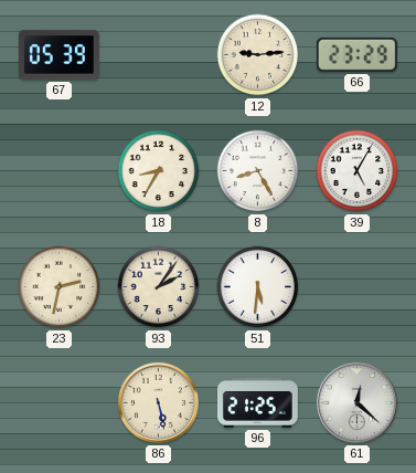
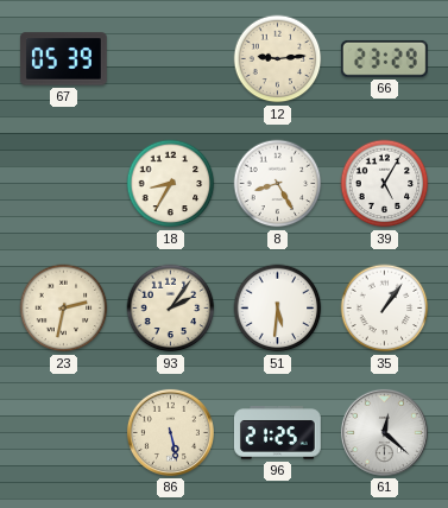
35: none -> 1:06 (385, 309)
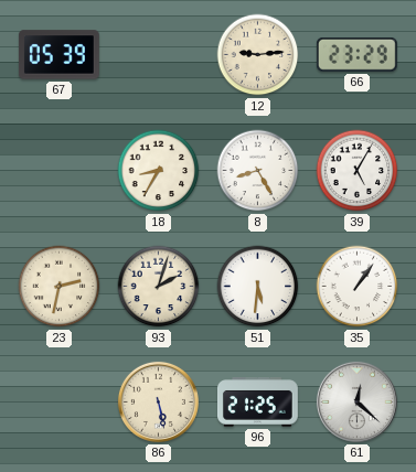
93: 2:06 -> 2:03 (159, 287)
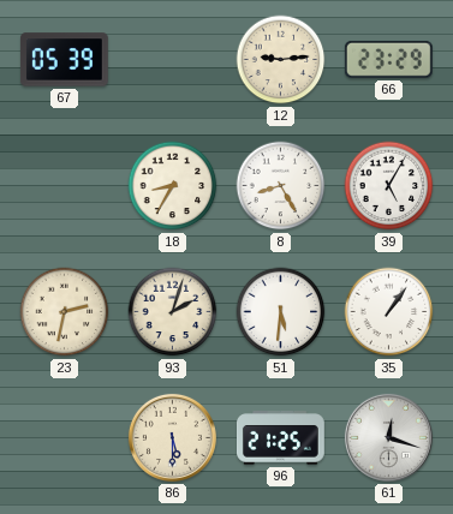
86: 5:28 -> 5:30 (172, 437)
61: 12:22 -> 12:18 (388, 437)
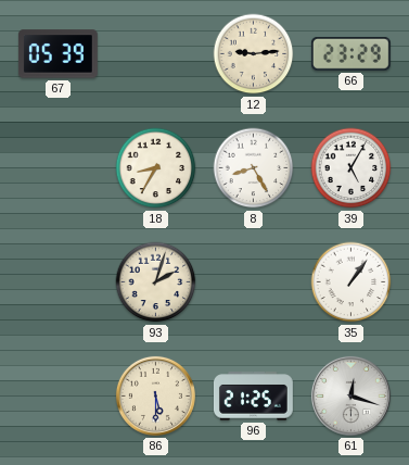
23: 2:32 -> none (65, 312)
51: 5:31 -> none (281, 312)
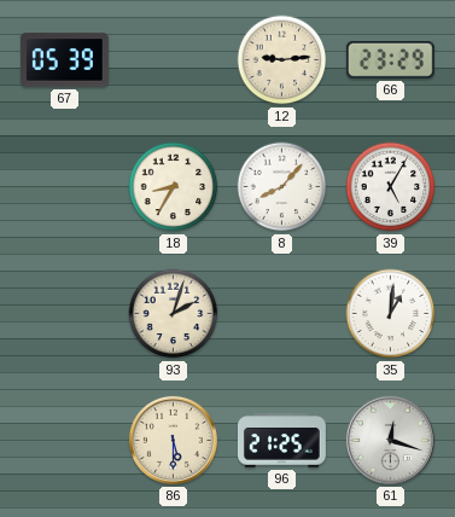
8: 8:25 -> 8:07 (282, 187)
35: 1:06 -> 1:01 (391, 314)
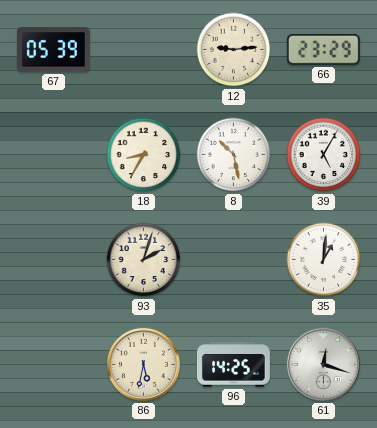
8: 8:07 -> 10:28 (234, 155)
86: 5:30 -> 5:32 (143, 364)
96: 21:25 -> 14:25 (233, 365)
